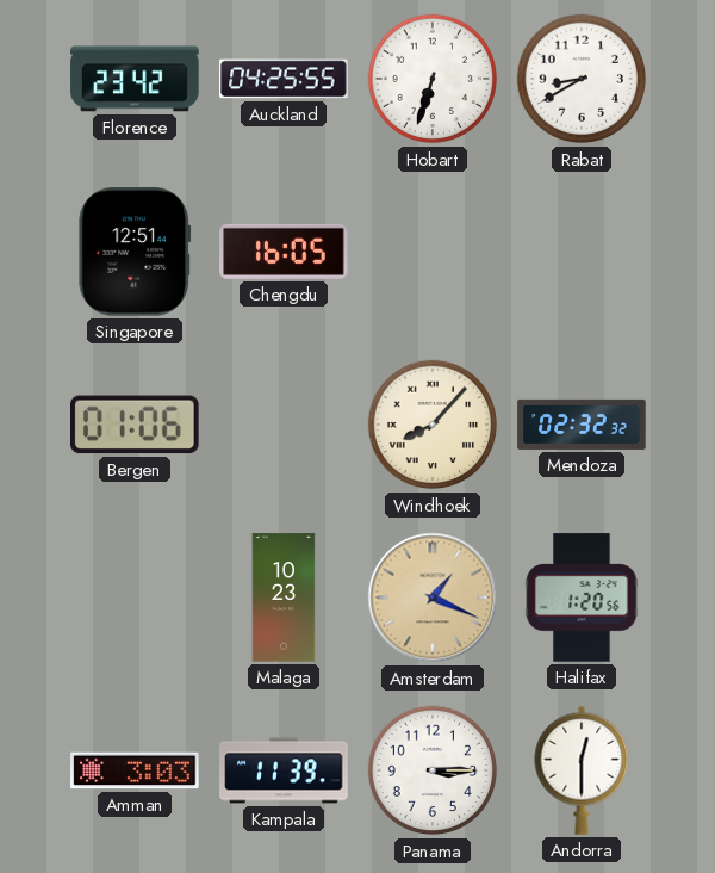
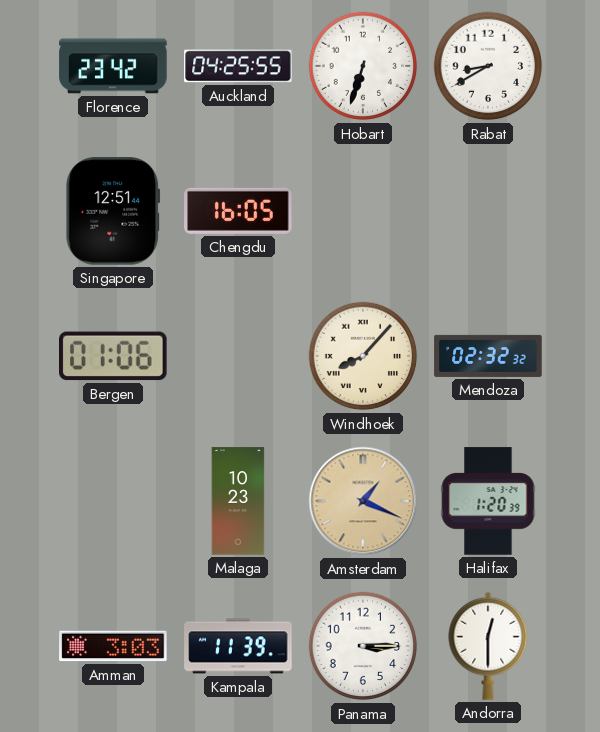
Halifax: 1:20:56 -> 1:20:39 (488, 501)
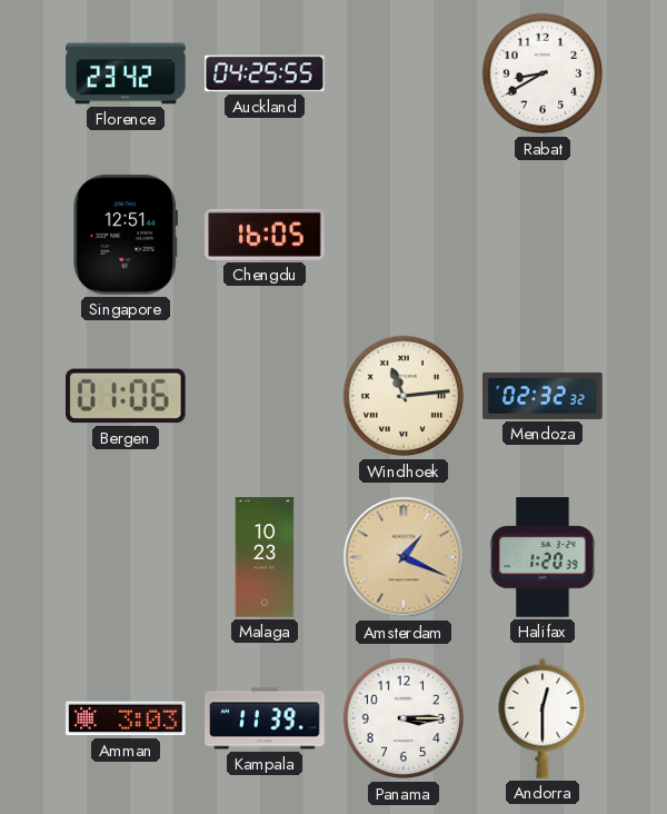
Hobart: 6:33 -> none (363, 66)
Windhoek: 8:07 -> 11:14 (404, 396)
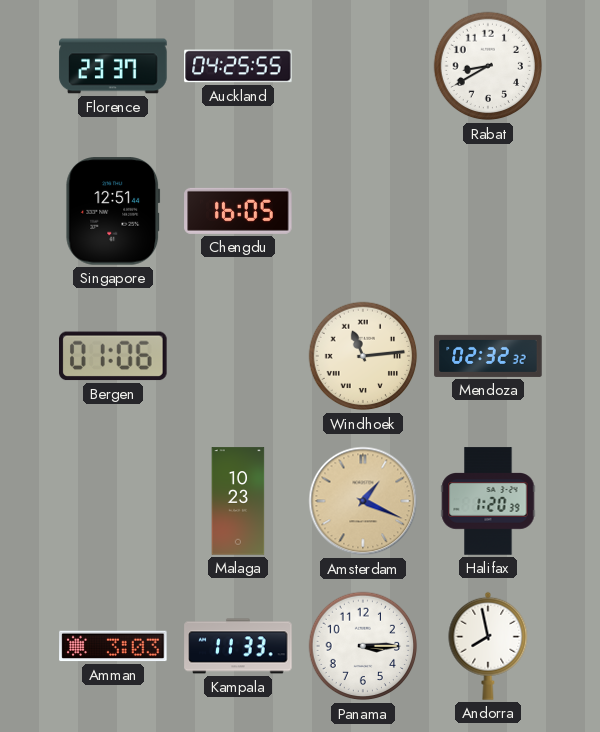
Florence: 23:42 -> 23:37 (113, 66)
Kampala: 11:39 -> 11:33 (238, 646)
Andorra: 12:30 -> 7:58 (488, 646)
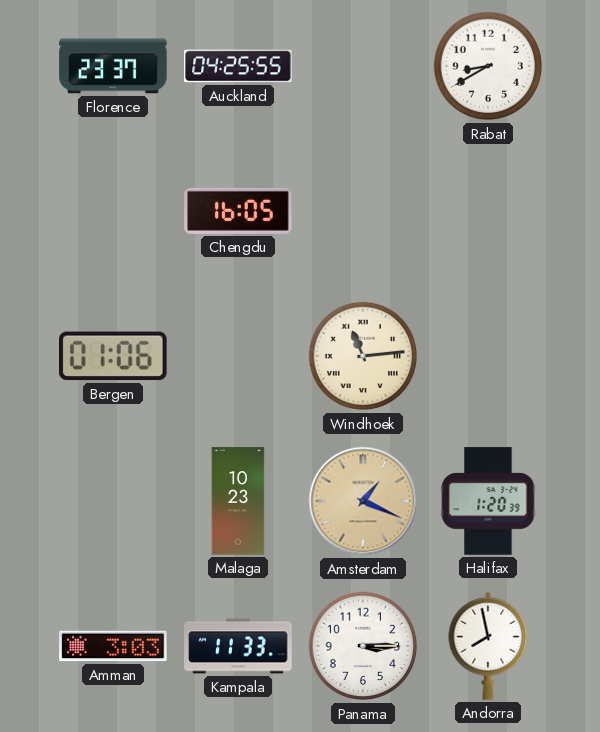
Singapore: 12:51 -> none (113, 211)
Mendoza: 02:32 -> none (488, 356)
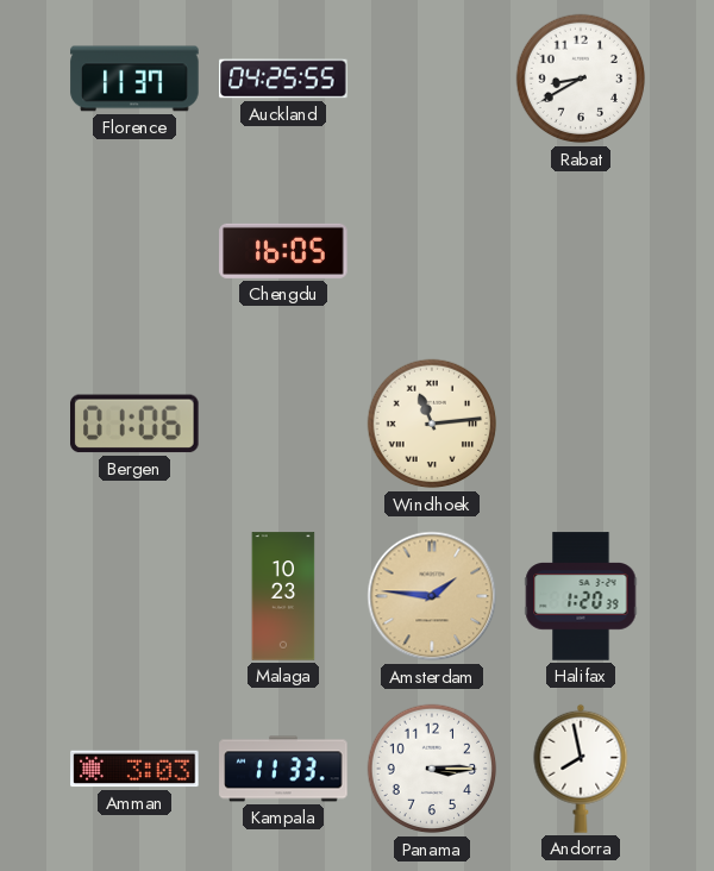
Florence: 23:37 -> 11:37 (134, 79)
Amsterdam: 1:19 -> 1:46 (432, 596)
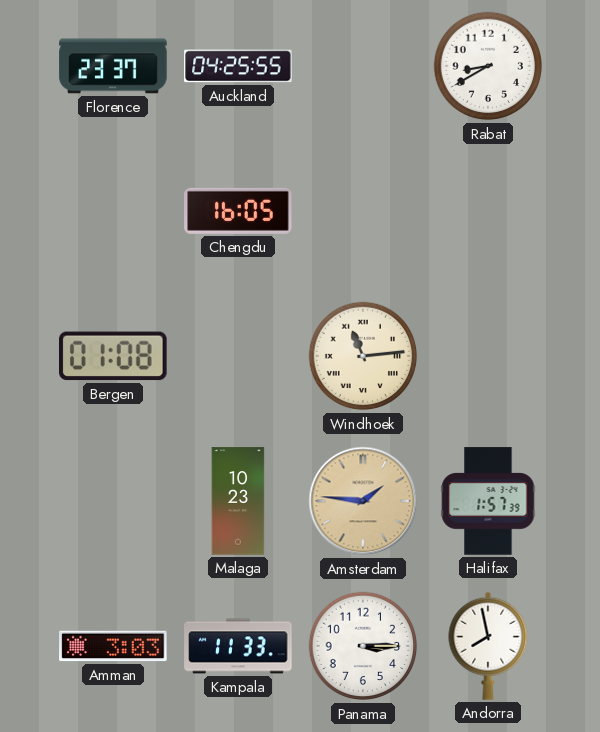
Florence: 11:37 -> 23:37 (113, 66)
Bergen: 01:06 -> 01:08 (114, 356)
Halifax: 1:20 -> 1:57 (488, 501)
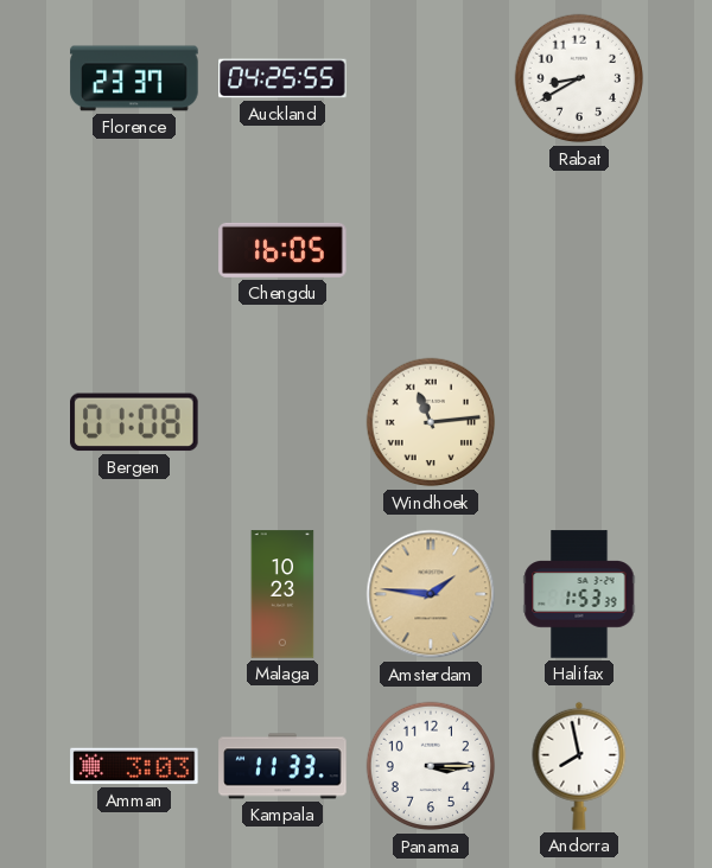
Halifax: 1:57 -> 1:53 (579, 594)
